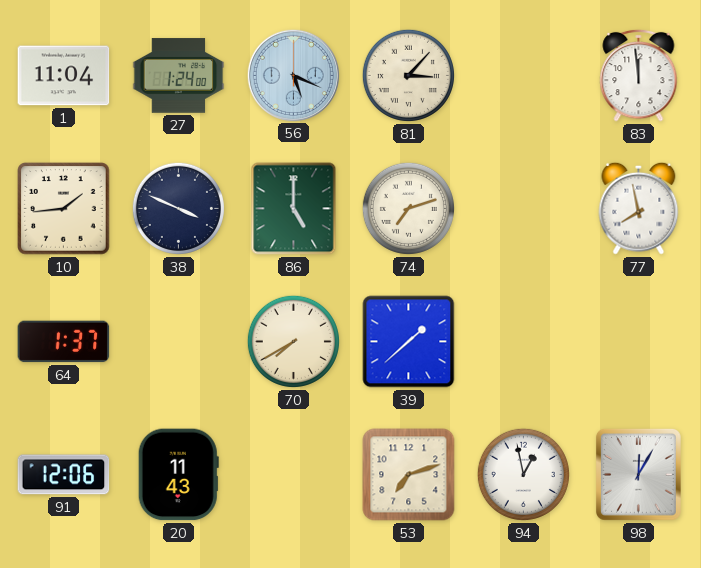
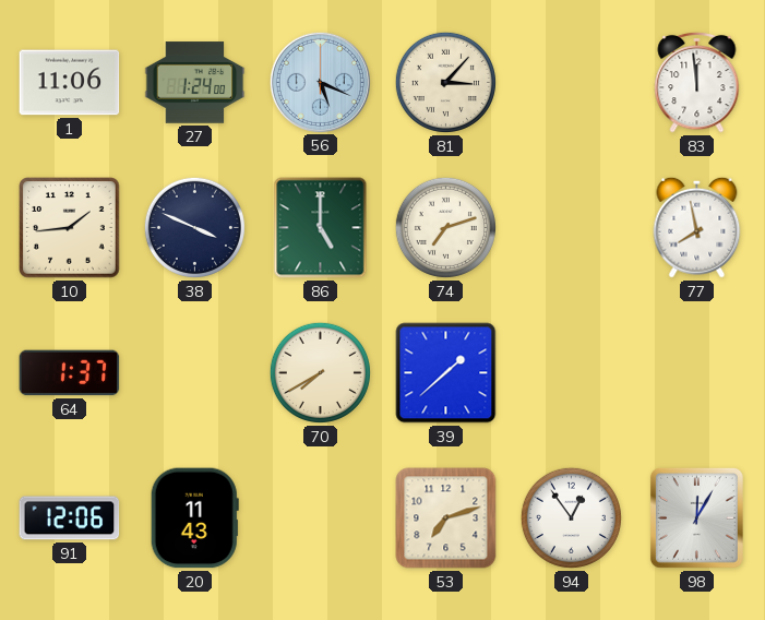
1: 11:04 -> 11:06 (70, 83)
94: 12:58 -> 12:54 (571, 517)
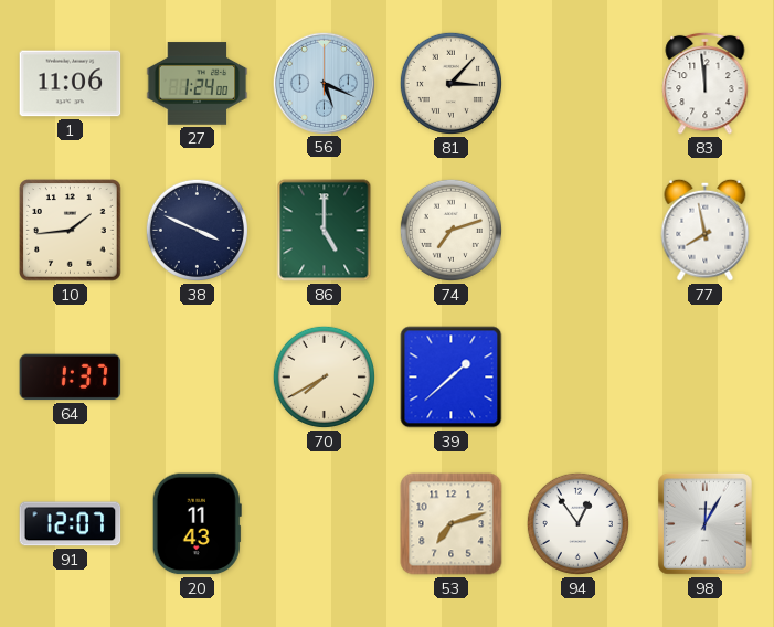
91: 12:06 -> 12:07 (71, 524)
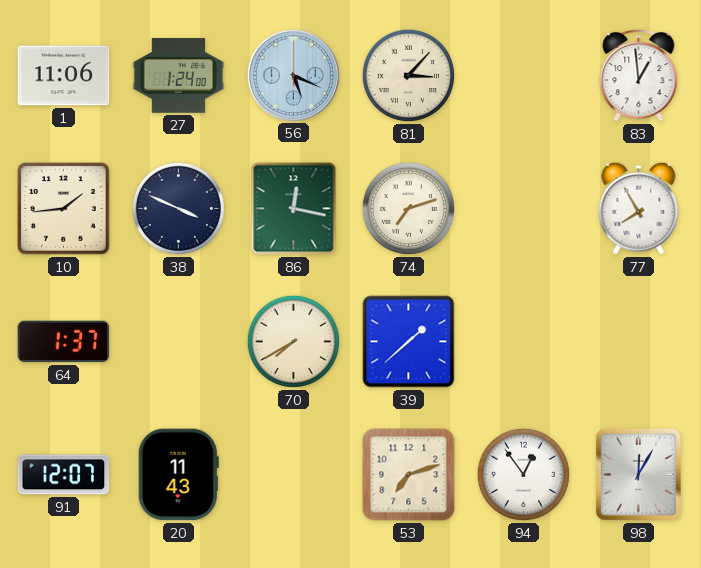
83: 11:59 -> 12:59 (639, 75)
86: 5:00 -> 12:17 (294, 209)
77: 7:58 -> 7:55 (639, 208)
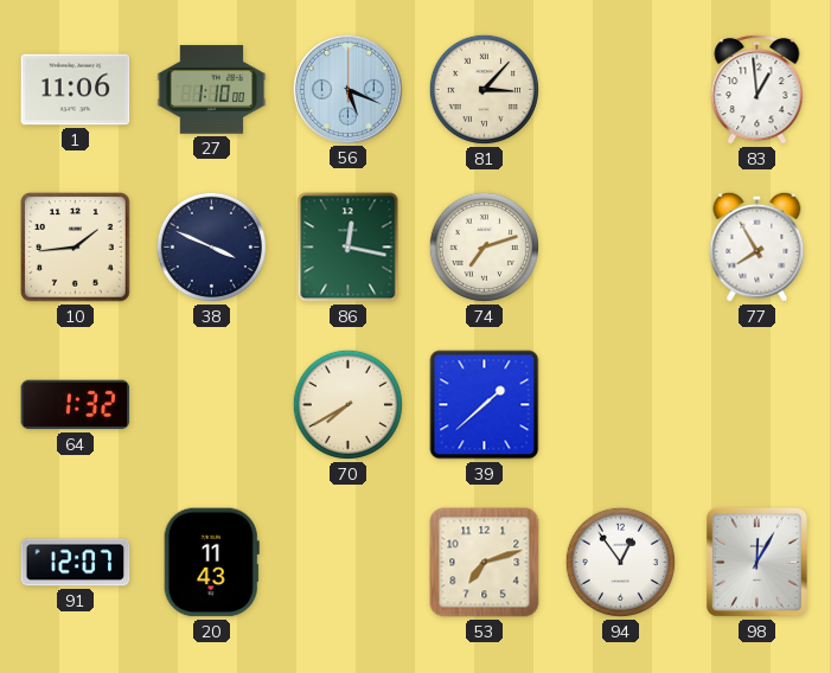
27: 1:24 -> 1:10 (212, 90)
64: 1:37 -> 1:32 (76, 405)
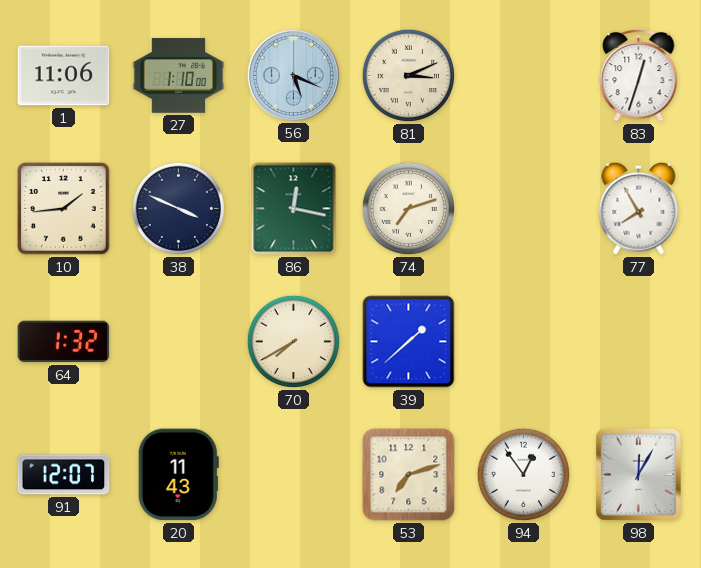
81: 3:07 -> 3:11 (408, 75)
83: 12:59 -> 12:33 (639, 75)
